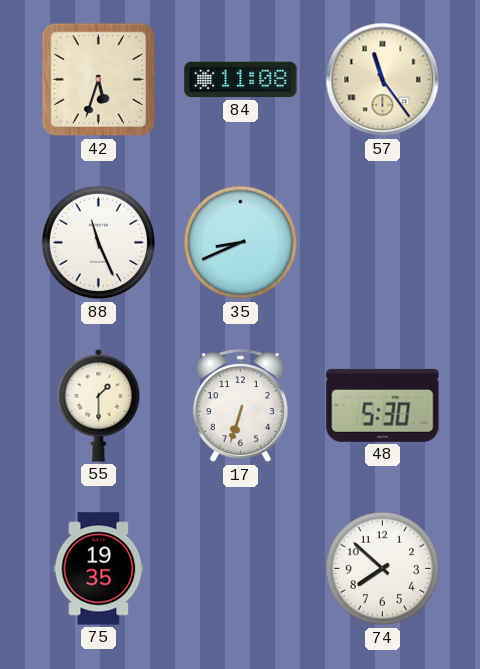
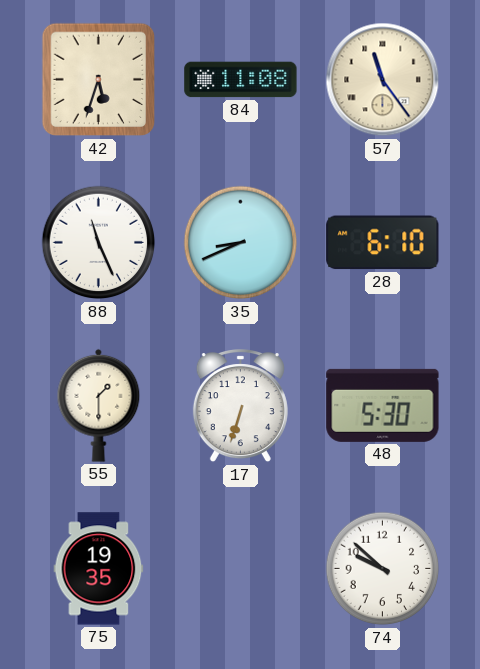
28: none -> 6:10 (383, 243)
74: 7:52 -> 9:52 (383, 569)
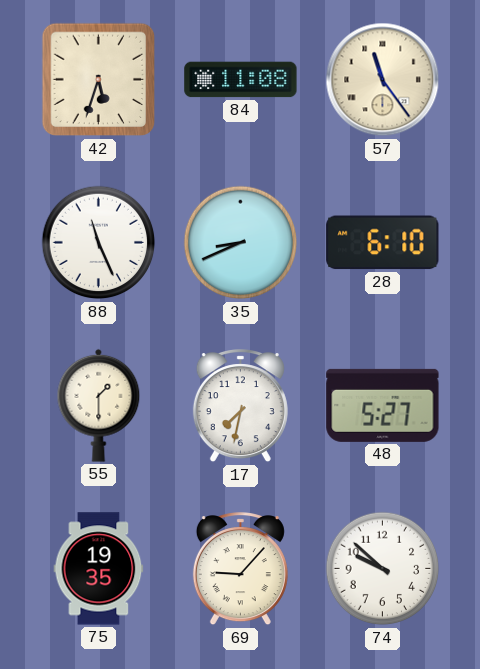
17: 6:33 -> 7:32 (240, 406)
48: 5:30 -> 5:27 (383, 405)
69: none -> 9:07 (240, 569)
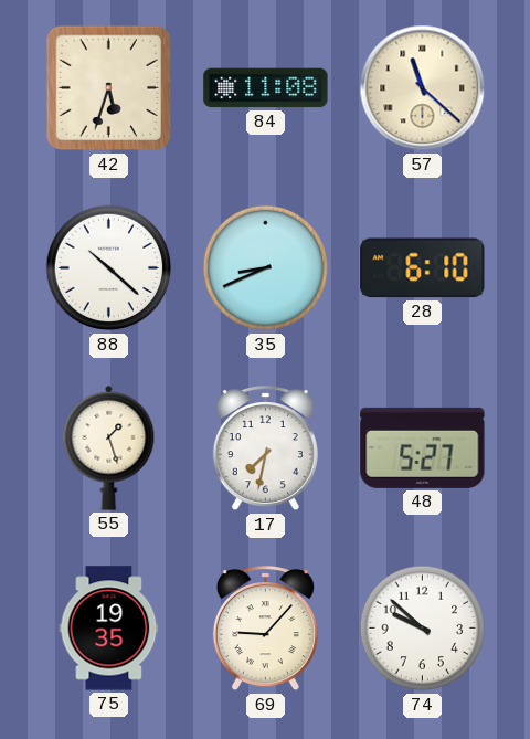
57: 11:24 -> 11:22 (423, 88)
88: 11:26 -> 10:22 (109, 268)
55: 1:30 -> 1:27 (109, 447)
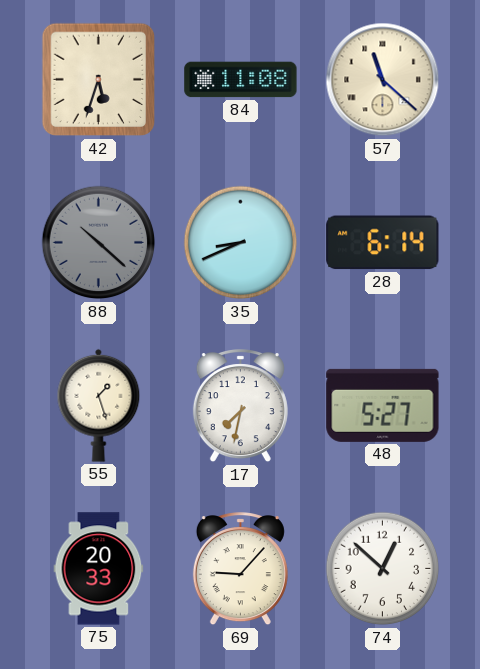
88 dial: white -> grey (99, 243)
28: 6:10 -> 6:14 (383, 243)
75: 19:35 -> 20:33 (99, 569)
74: 9:52 -> 12:52 (383, 569)
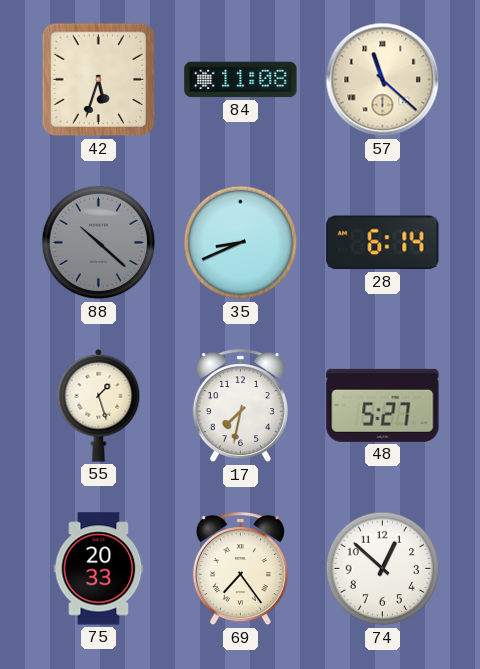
69: 9:07 -> 7:24 (240, 569)
